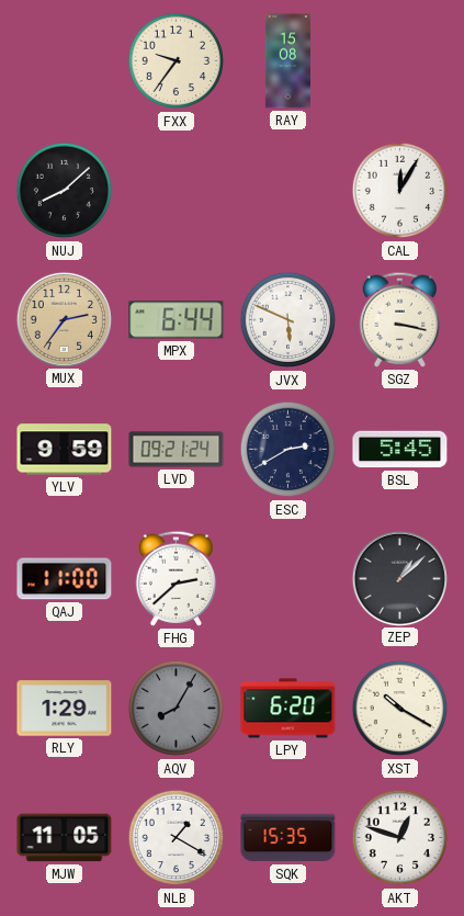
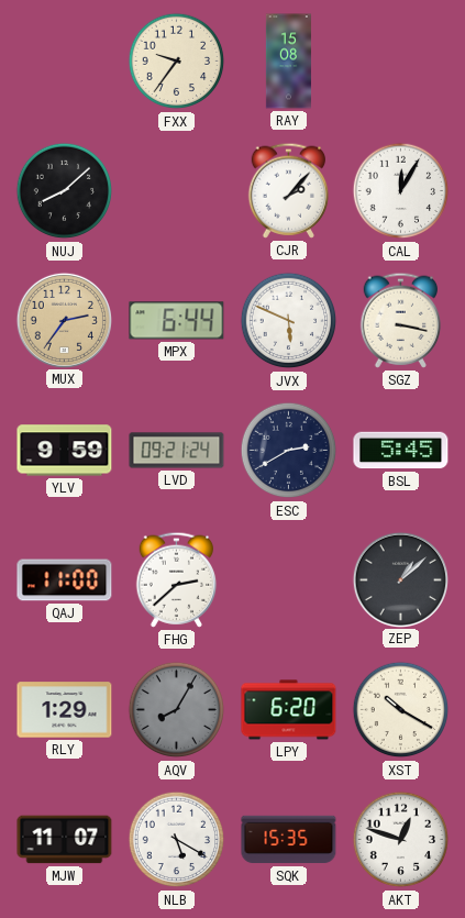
CJR: none -> 2:07 (289, 190)
MJW: 11:05 -> 11:07 (65, 840)
NLB: 1:20 -> 5:20 (177, 840)
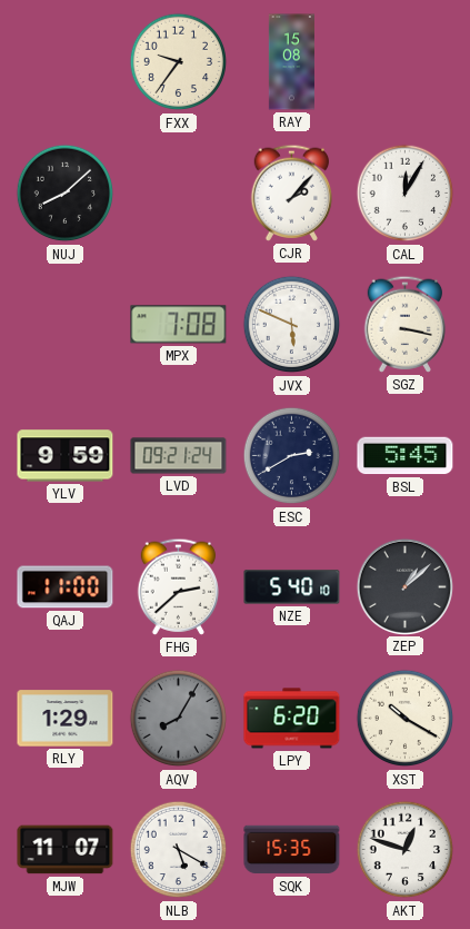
MUX: 2:36 -> none (64, 320)
MPX: 6:44 -> 7:08 (179, 325)
NZE: none -> 5:40 (292, 587)
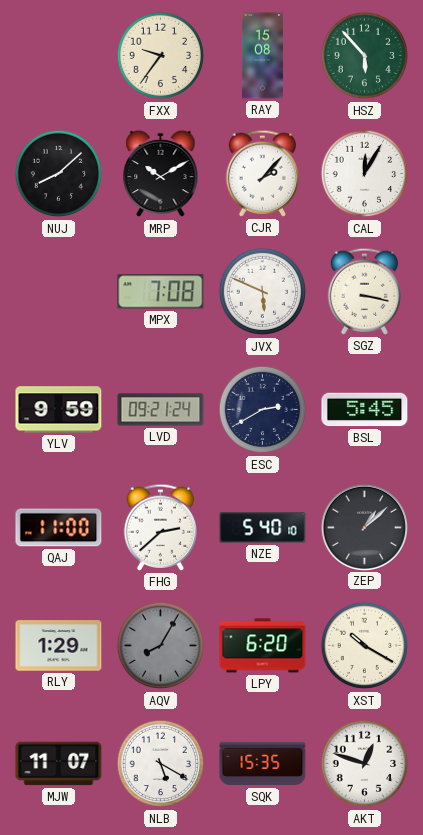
HSZ: none -> 5:53 (365, 56)
MRP: none -> 10:10 (161, 174)
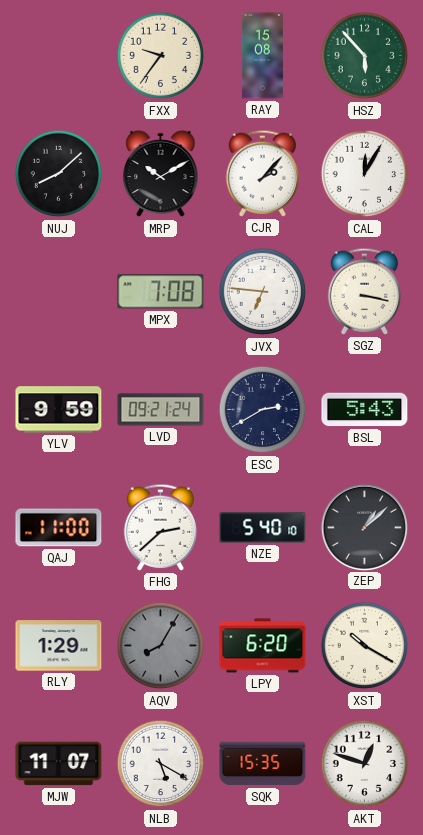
JVX: 5:49 -> 6:46 (263, 292)
BSL: 5:45 -> 5:43 (365, 410)
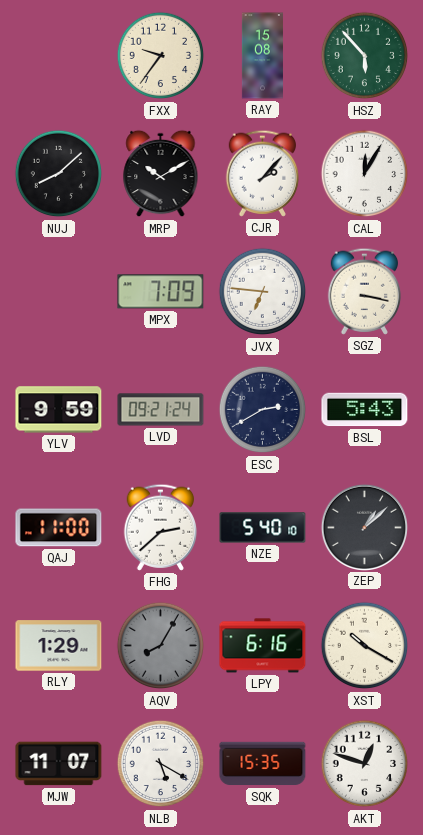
MPX: 7:08 -> 7:09 (161, 292)
LPY: 6:20 -> 6:16 (263, 646)
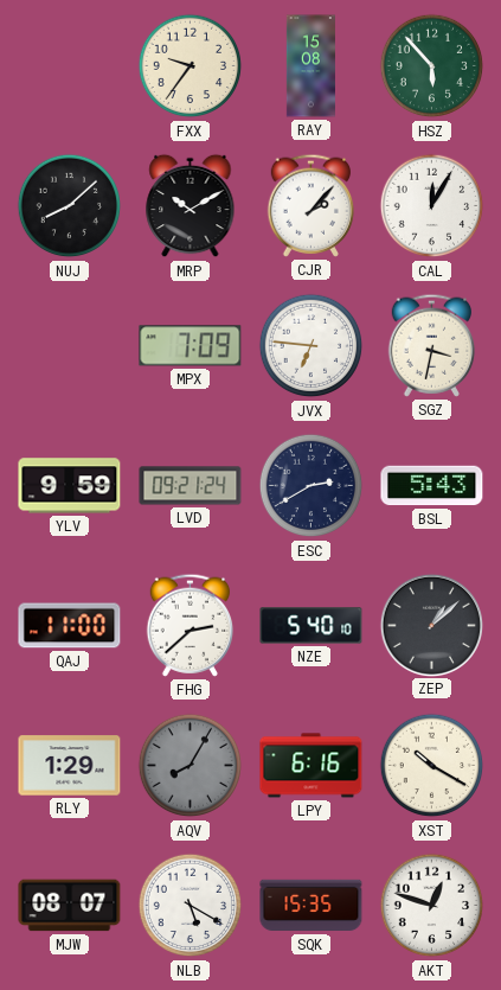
SGZ: 3:17 -> 3:32 (432, 345)
MJW: 11:07 -> 08:07 (70, 906)
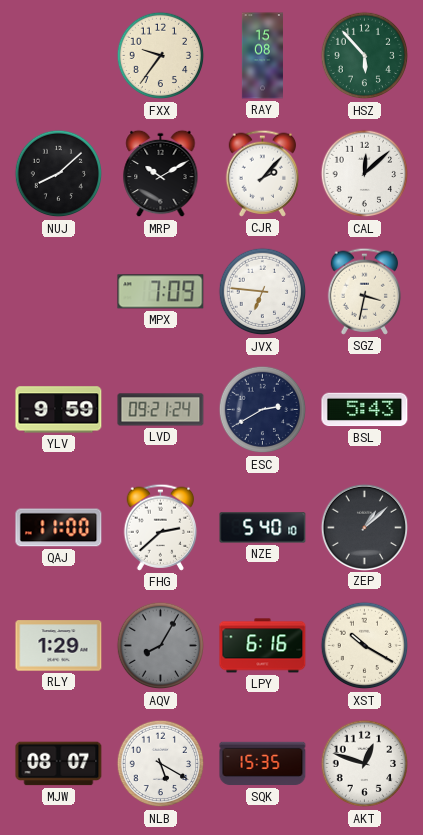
CAL: 12:05 -> 12:08 (365, 174)
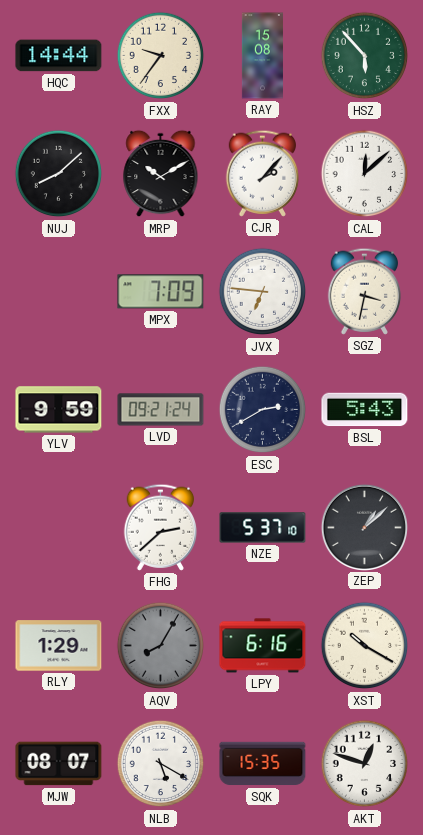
HQC: none -> 14:44 (59, 56)
QAJ: 11:00 -> none (59, 528)
NZE: 5:40 -> 5:37 (263, 528)
